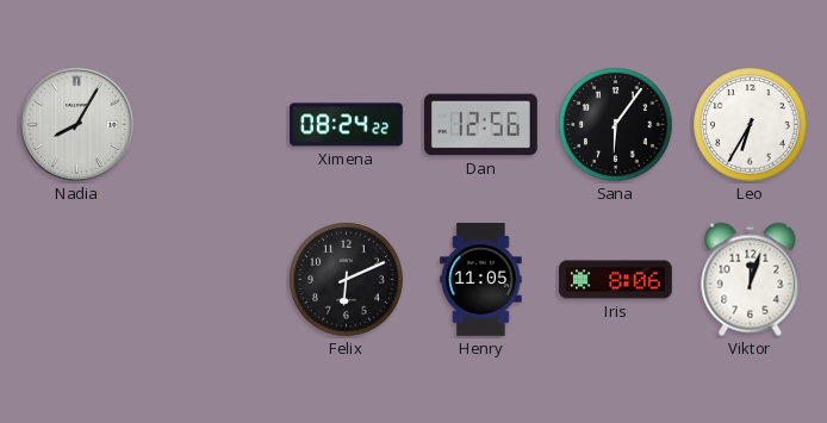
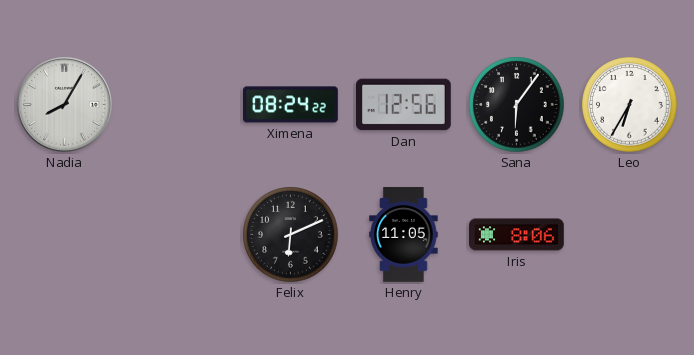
Viktor: 12:03 -> none (751, 280)
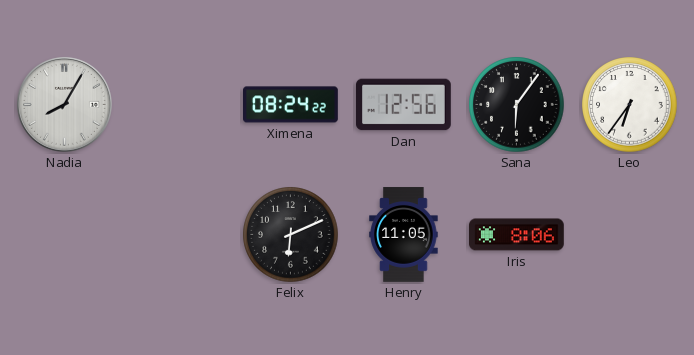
Leo: 6:35 -> 6:36 (630, 105)
